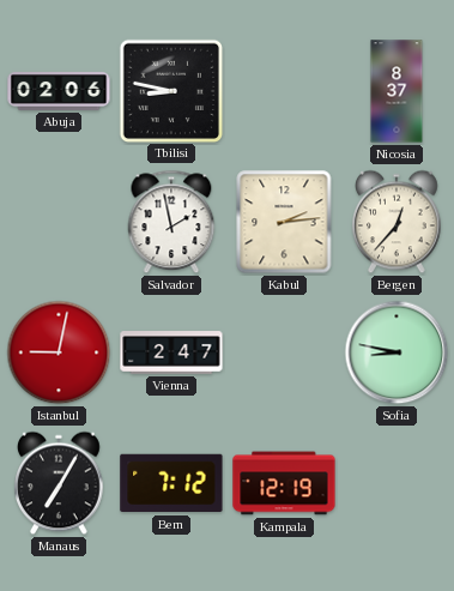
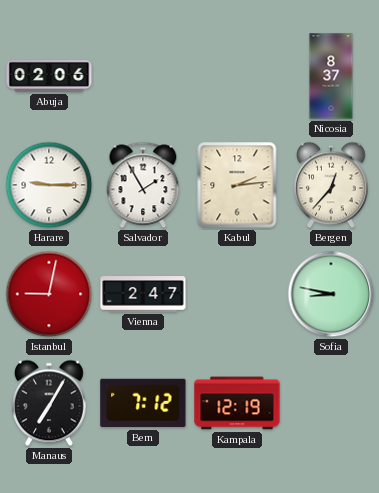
Tbilisi: 8:47 -> none (170, 90)
Harare: none -> 9:15 (49, 185)
Salvador: 1:58 -> 1:55 (143, 185)
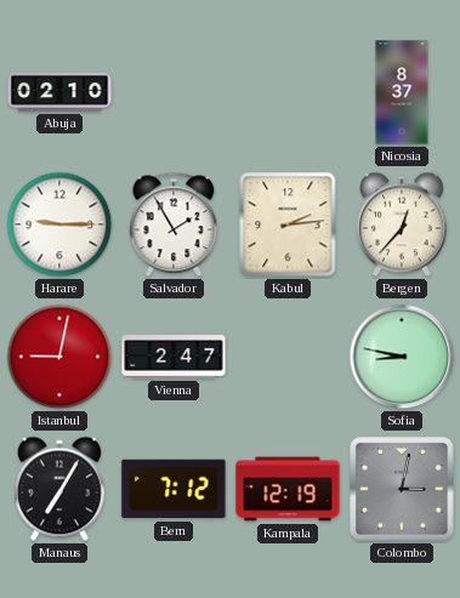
Abuja: 02:06 -> 02:10 (59, 93)
Colombo: none -> 3:02 (402, 489)
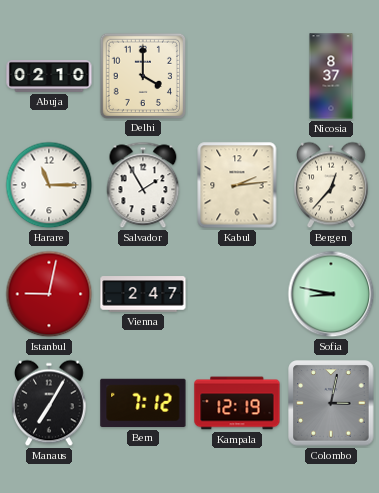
Delhi: none -> 4:00 (142, 75)
Harare: 9:15 -> 11:15 (49, 185)
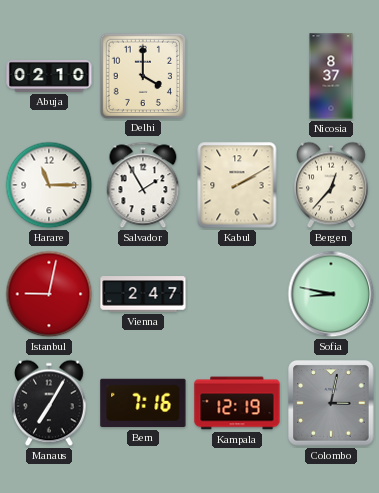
Kabul: 2:14 -> 2:10 (237, 185)
Bern: 7:12 -> 7:16 (143, 403)
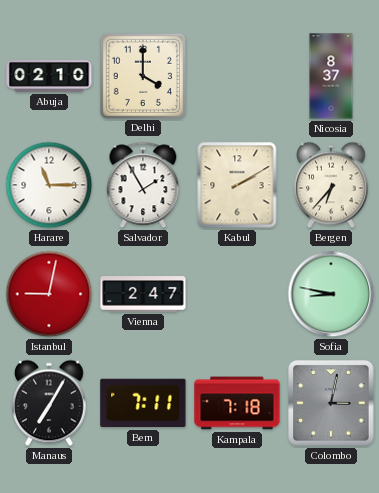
Bergen: 12:37 -> 6:37 (332, 185)
Bern: 7:16 -> 7:11 (143, 403)
Kampala: 12:19 -> 7:18 (237, 403)
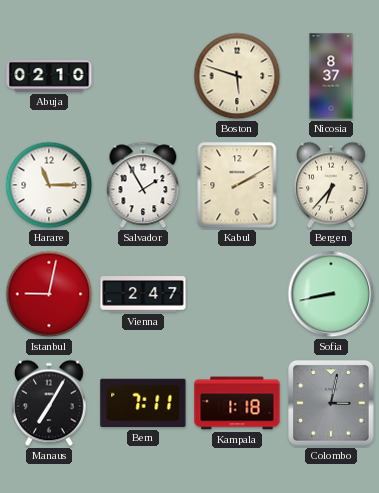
Delhi: 4:00 -> none (142, 75)
Boston: none -> 5:48 (237, 76)
Sofia: 8:47 -> 8:43 (331, 294)
Kampala: 7:18 -> 1:18 (237, 403)
